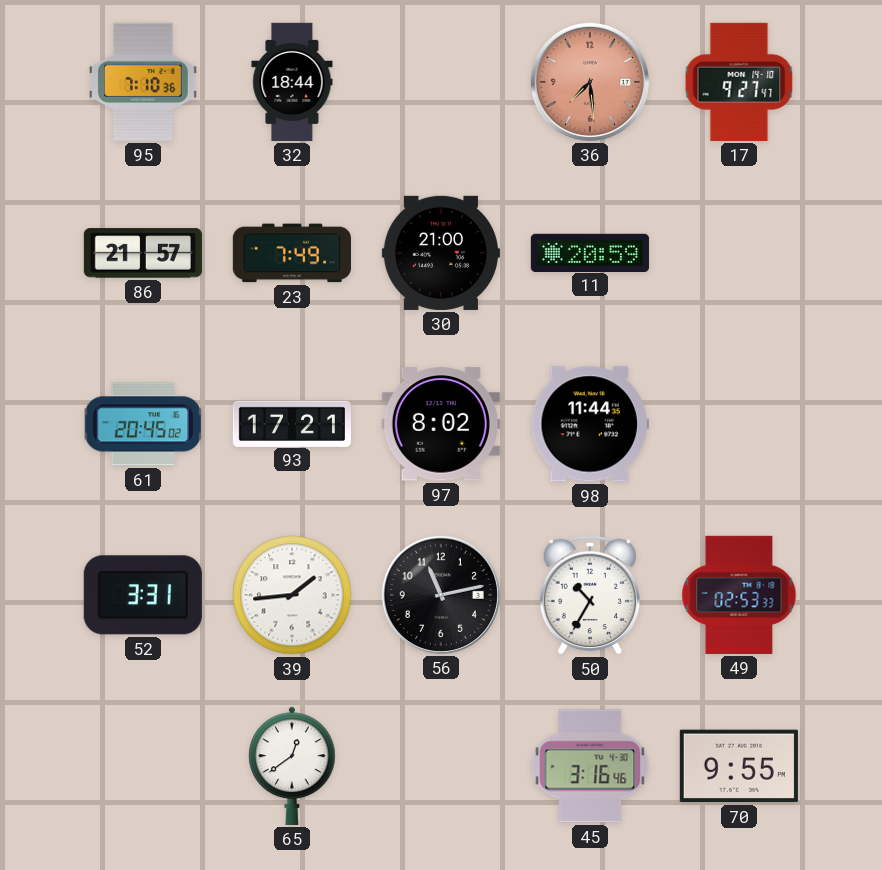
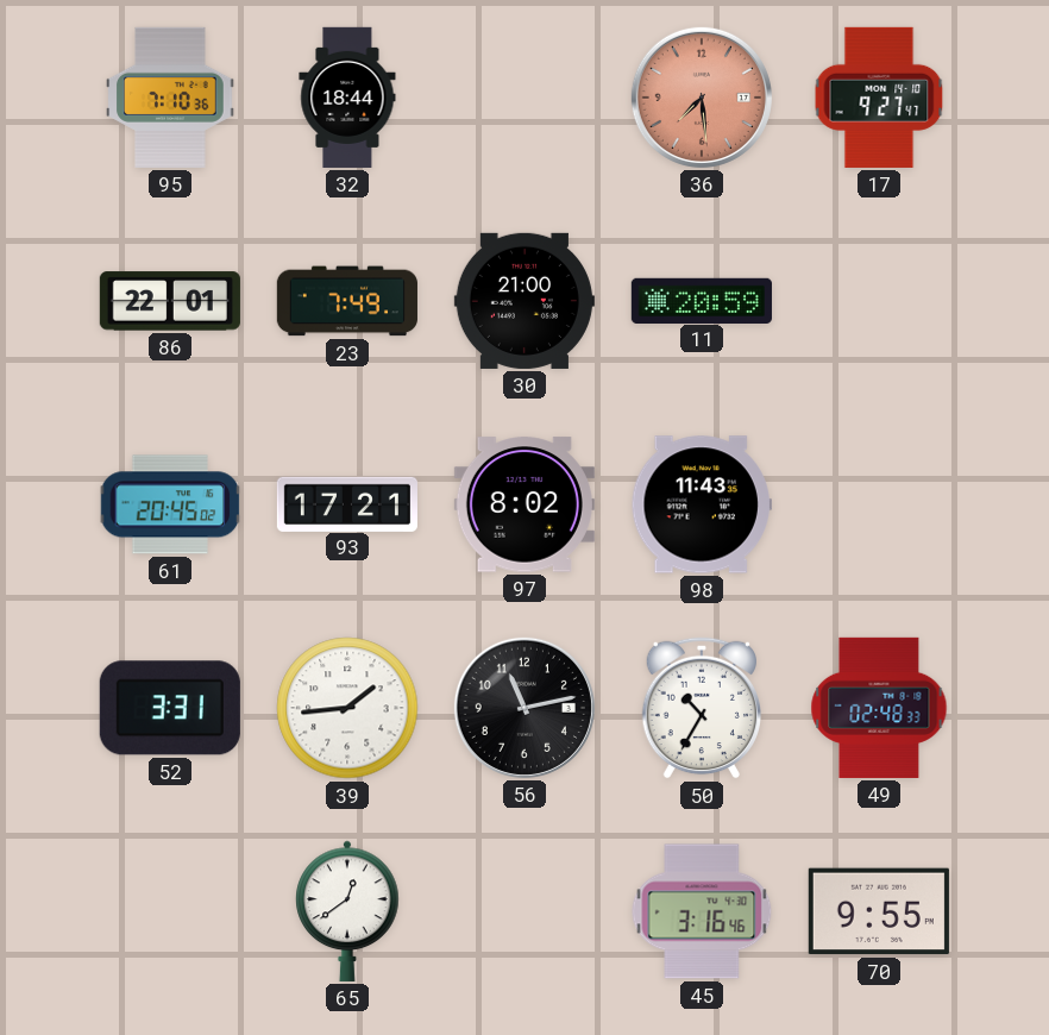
86: 21:57 -> 22:01 (170, 301)
98: 11:44 -> 11:43 (702, 504)
49: 02:53 -> 02:48 (879, 708)
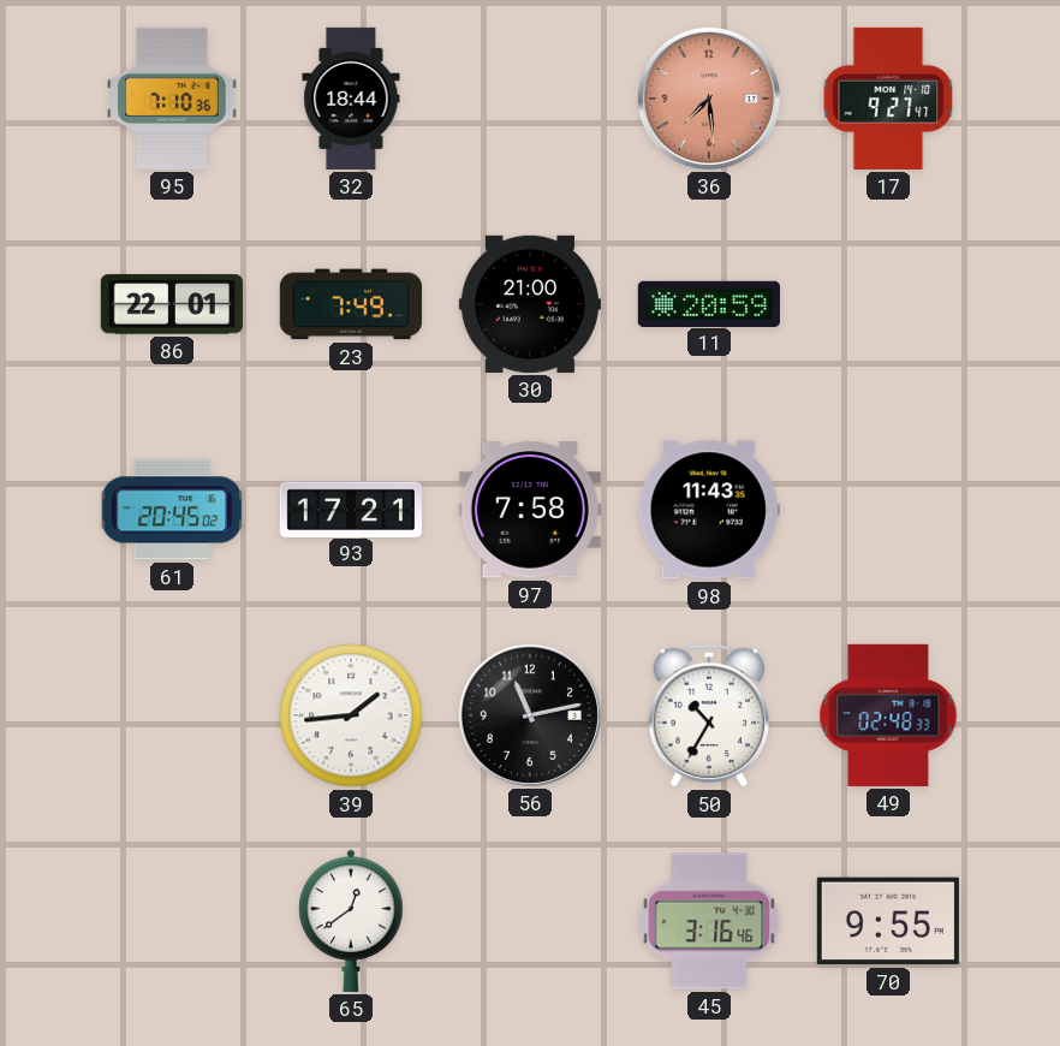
97: 8:02 -> 7:58 (530, 510)
52: 3:31 -> none (170, 708)
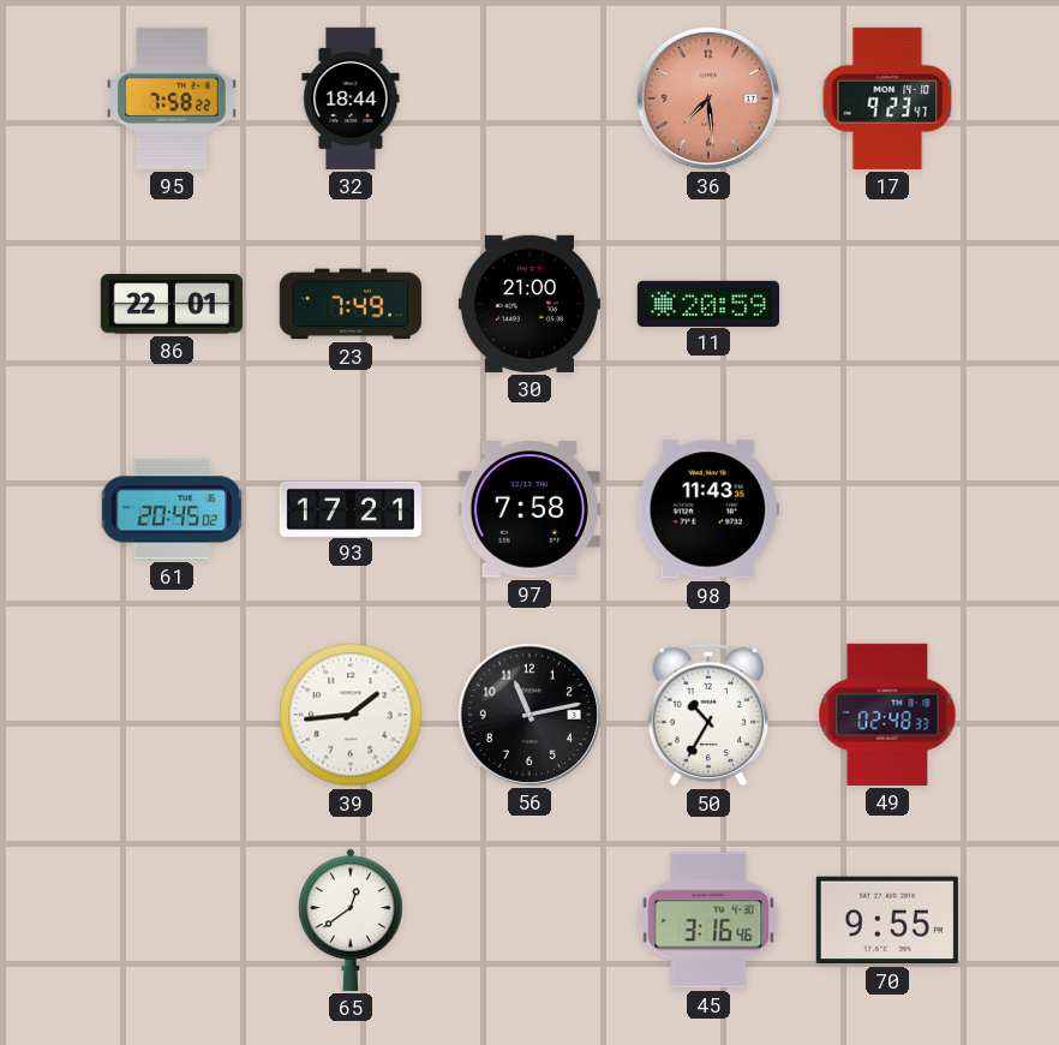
95: 7:10 -> 7:58 (172, 98)
17: 9:27 -> 9:23 (887, 98)
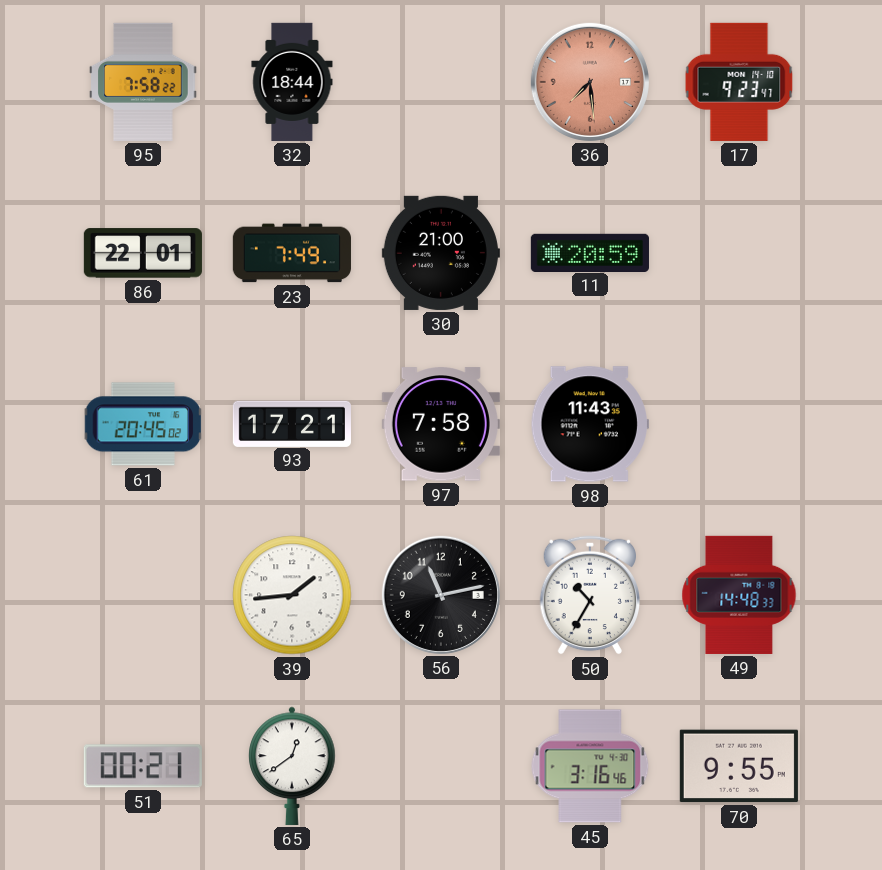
49: 02:48 -> 14:48 (739, 595)
51: none -> 00:21 (143, 766)
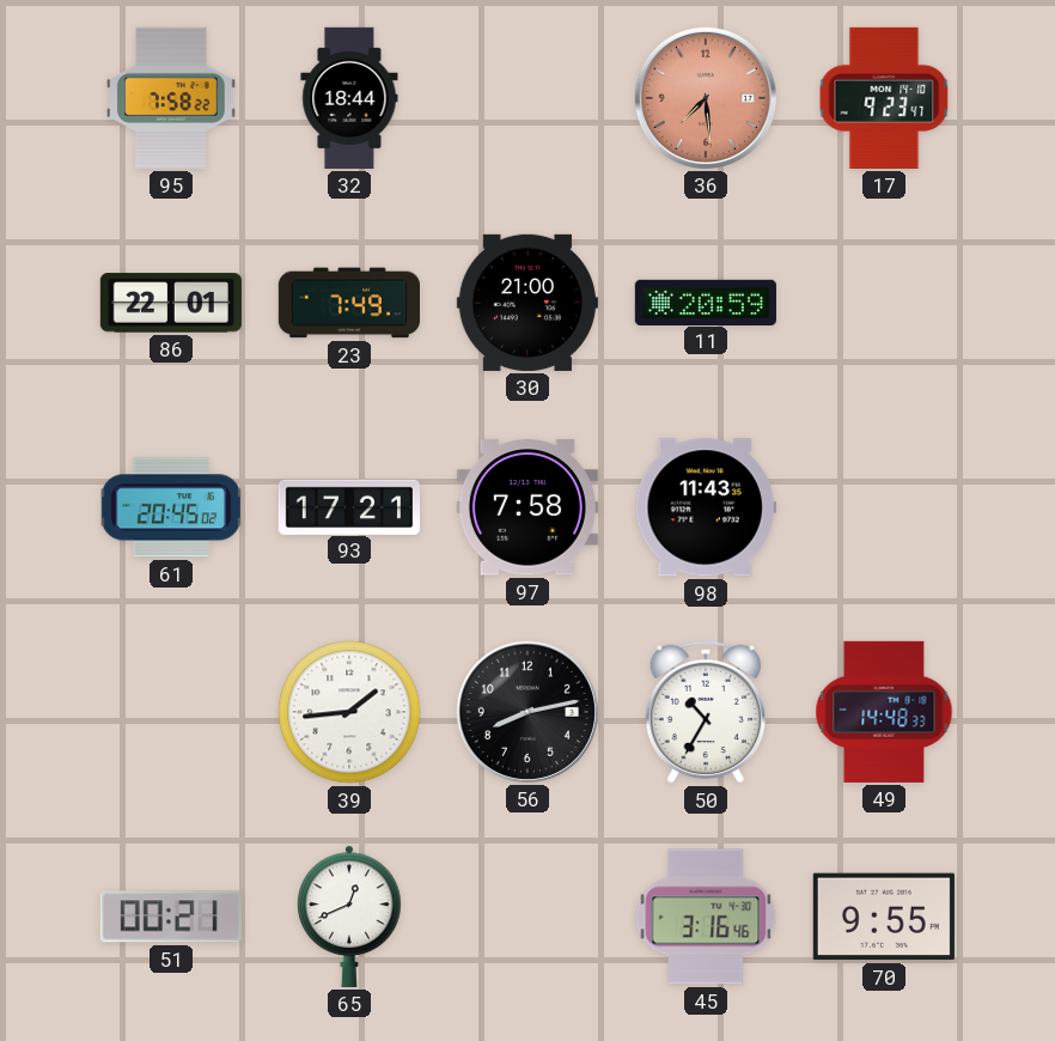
56: 11:13 -> 8:13 (527, 712)
65: 12:39 -> 12:41 (349, 917)
